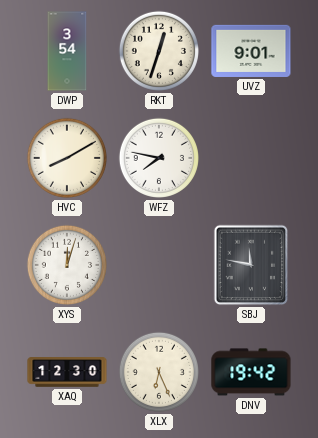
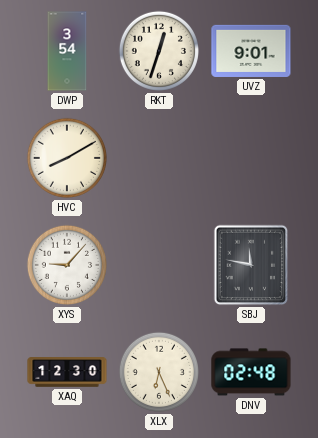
WFZ: 7:47 -> none (159, 158)
XYS: 12:03 -> 9:07 (67, 265)
DNV: 19:42 -> 02:48 (251, 372)
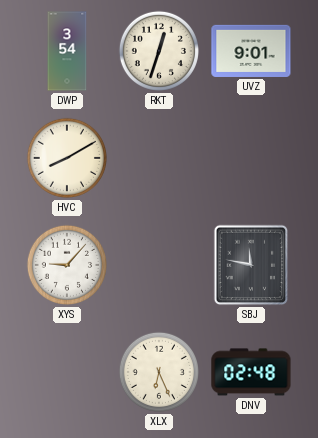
XAQ: 12:30 -> none (67, 372)
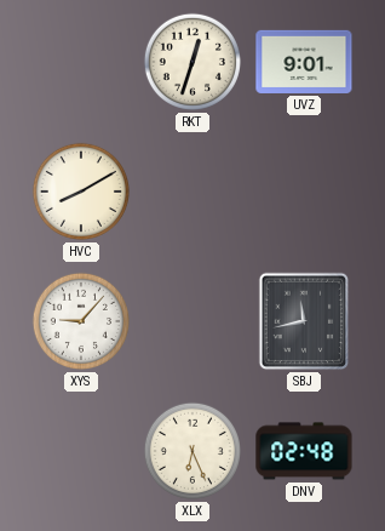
DWP: 3:54 -> none (67, 51)
SBJ: 11:47 -> 11:43 (304, 321)
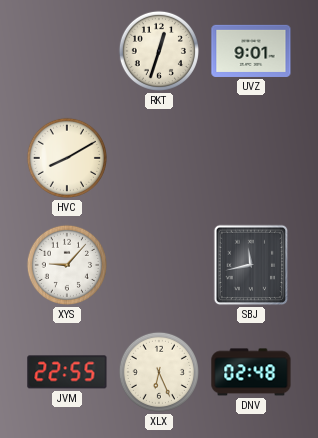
JVM: none -> 22:55 (67, 372)
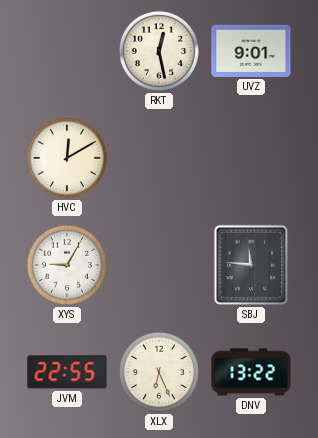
RKT: 12:33 -> 12:28 (159, 51)
HVC: 8:10 -> 12:10 (67, 158)
XYS: 9:07 -> 9:05 (67, 265)
SBJ: 11:43 -> 11:46 (251, 265)
DNV: 02:48 -> 13:22 (251, 372)
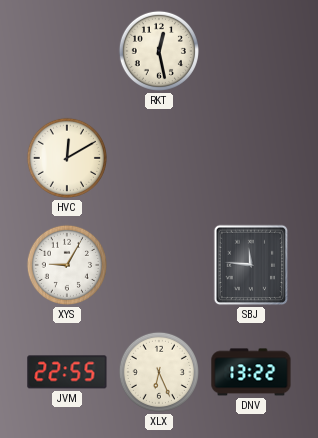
UVZ: 9:01 -> none (251, 51)
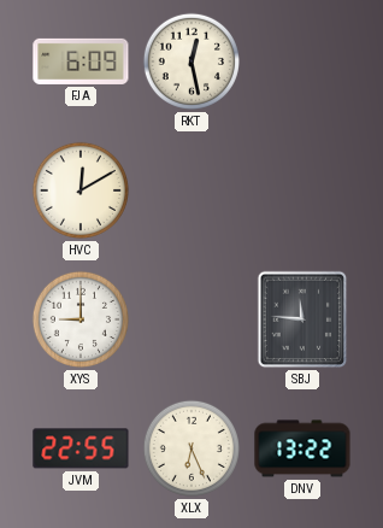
FJA: none -> 6:09 (81, 61)
XYS: 9:05 -> 9:00 (81, 319)
